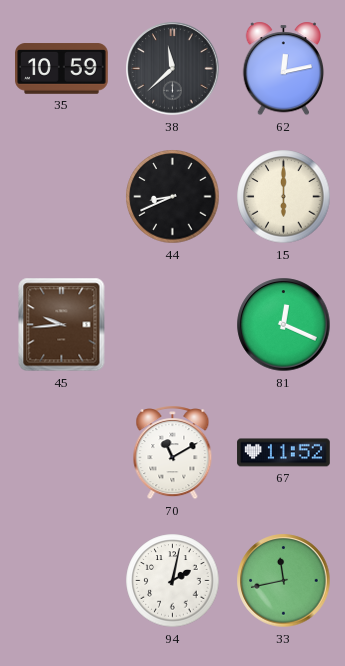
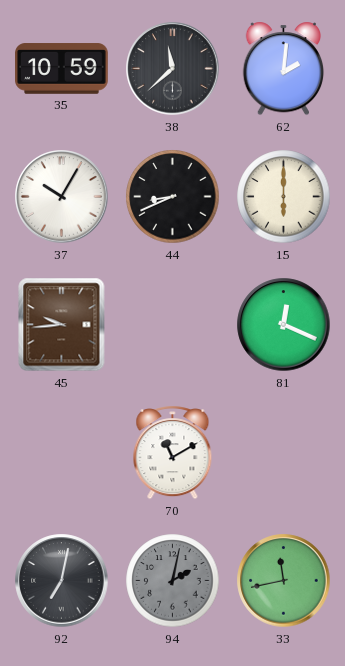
62: 12:13 -> 2:01 (284, 69)
37: none -> 10:05 (62, 197)
67: 11:52 -> none (284, 453)
92: none -> 7:02 (62, 581)
94 dial: white -> grey (173, 581)
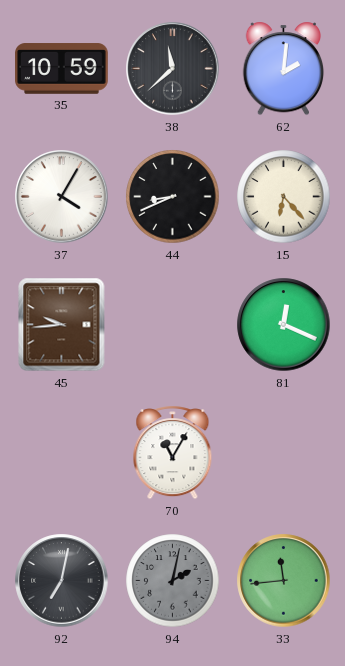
37: 10:05 -> 4:05 (62, 197)
15: 6:00 -> 6:23 (284, 197)
70: 11:10 -> 11:05 (173, 453)
33: 11:43 -> 11:44 (284, 581)
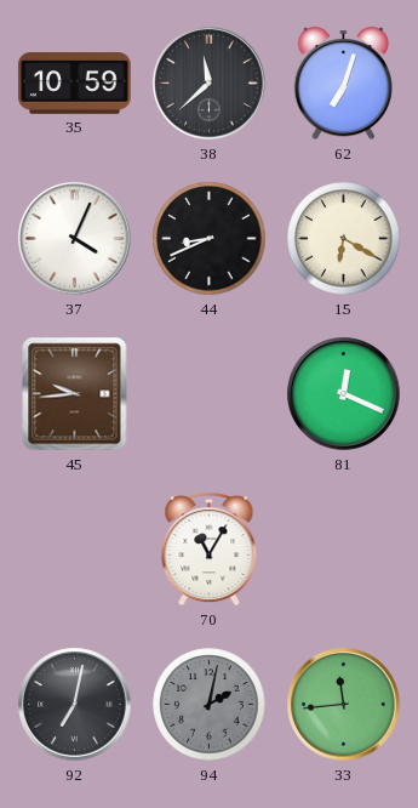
62: 2:01 -> 7:03 (344, 84)
37: 4:05 -> 4:04 (75, 239)
15: 6:23 -> 6:20 (344, 239)
